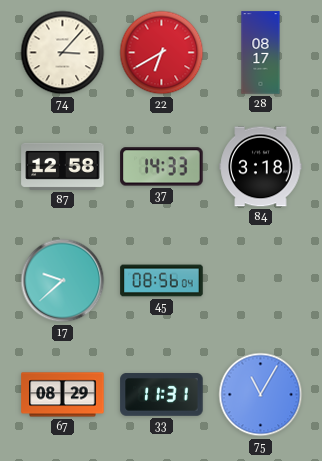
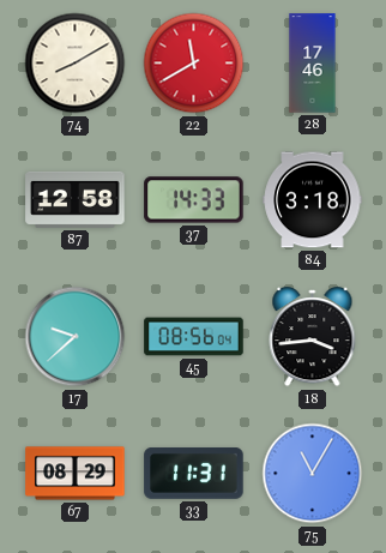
74: 3:07 -> 8:10 (76, 64)
22: 6:40 -> 11:40 (194, 64)
28: 08:17 -> 17:46 (313, 64)
18: none -> 3:44 (313, 337)
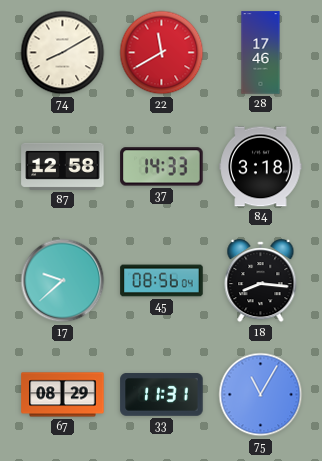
18: 3:44 -> 8:16 (261, 281)
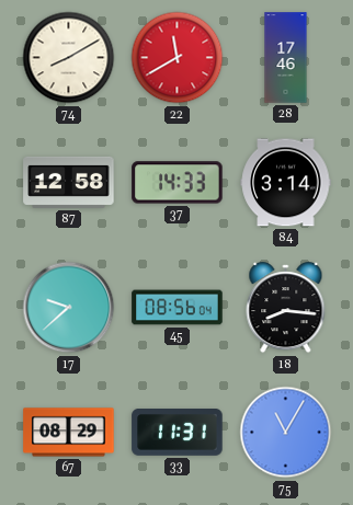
84: 3:18 -> 3:14 (286, 183)
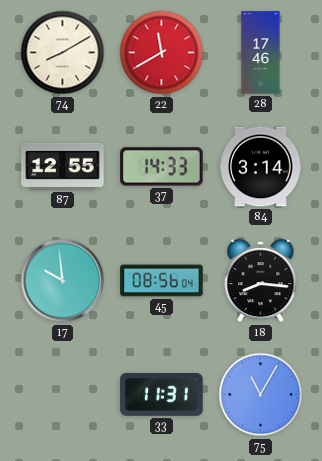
87: 12:58 -> 12:55 (63, 166)
17: 9:38 -> 9:59 (63, 281)
67: 08:29 -> none (69, 433)
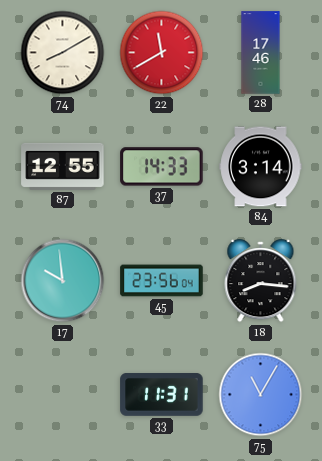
45: 08:56 -> 23:56 (162, 281)
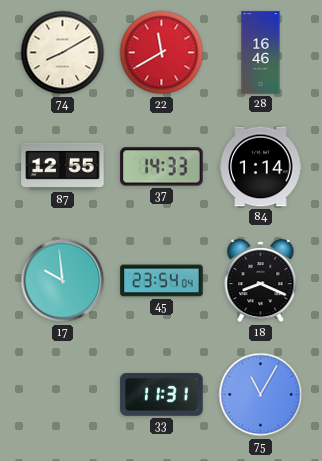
28: 17:46 -> 16:46 (261, 53)
84: 3:14 -> 1:14 (261, 167)
45: 23:56 -> 23:54 (162, 281)
18: 8:16 -> 8:19 (261, 281)
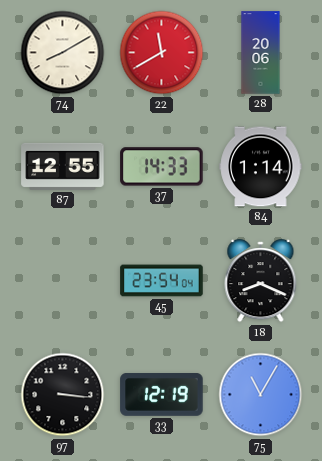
28: 16:46 -> 20:06 (261, 53)
17: 9:59 -> none (63, 281)
97: none -> 3:16 (63, 395)
33: 11:31 -> 12:19 (162, 395)
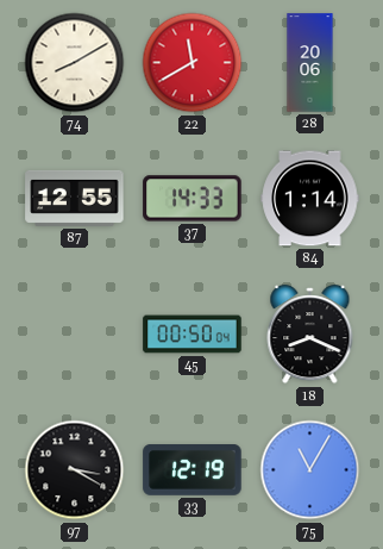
45: 23:54 -> 00:50 (193, 335)
97: 3:16 -> 3:20 (75, 470)
